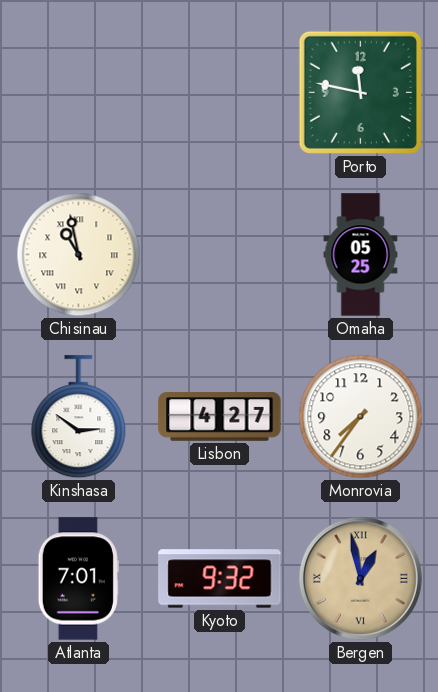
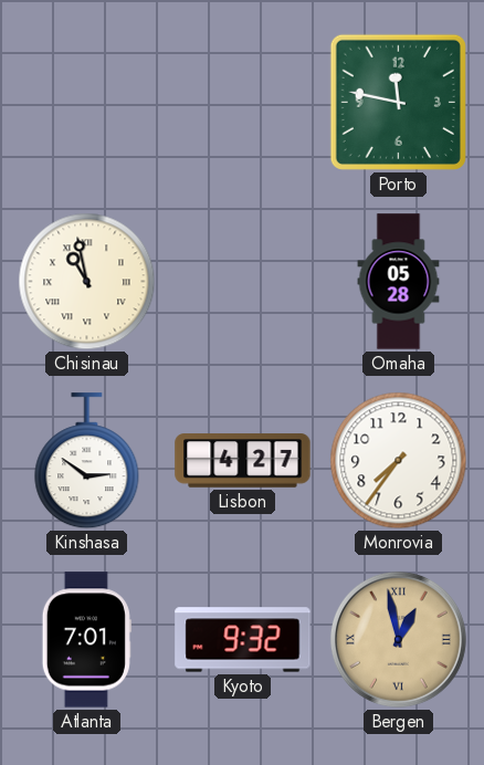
Omaha: 05:25 -> 05:28 (399, 282)
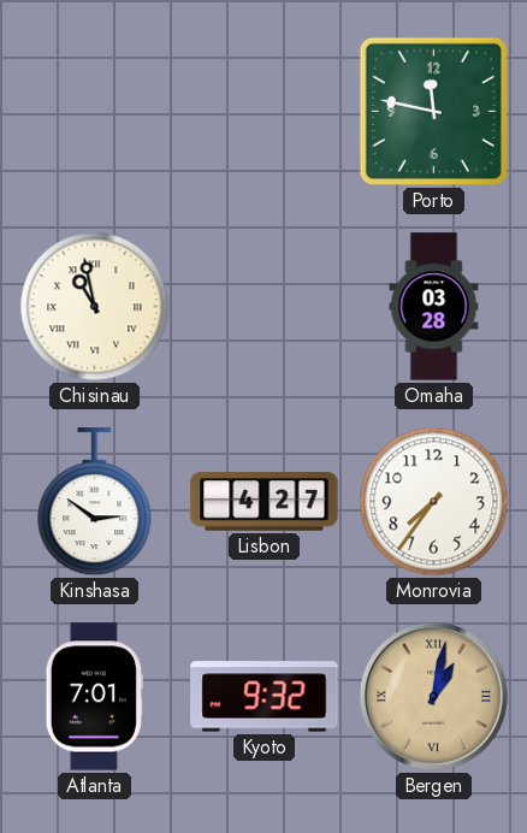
Omaha: 05:28 -> 03:28 (434, 307)
Bergen: 12:58 -> 1:02 (433, 696)
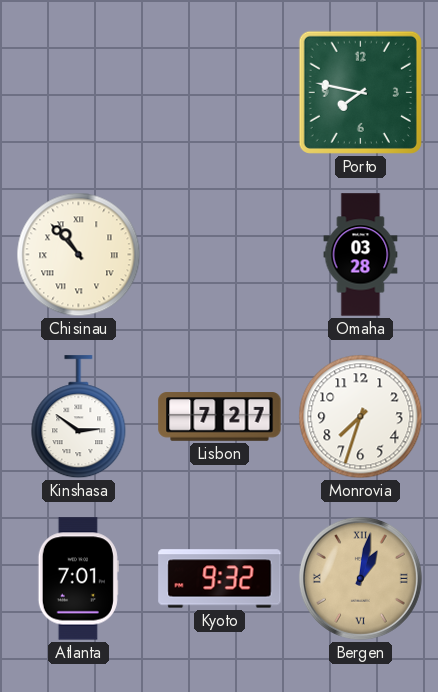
Porto: 11:47 -> 7:47 (360, 92)
Chisinau: 10:58 -> 10:53 (79, 255)
Lisbon: 4:27 -> 7:27 (220, 417)
Monrovia: 7:36 -> 7:33 (361, 417)
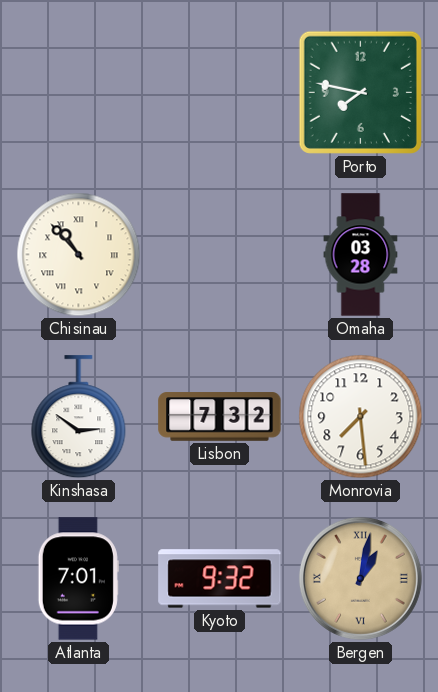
Lisbon: 7:27 -> 7:32 (220, 417)
Monrovia: 7:33 -> 7:29 (361, 417)
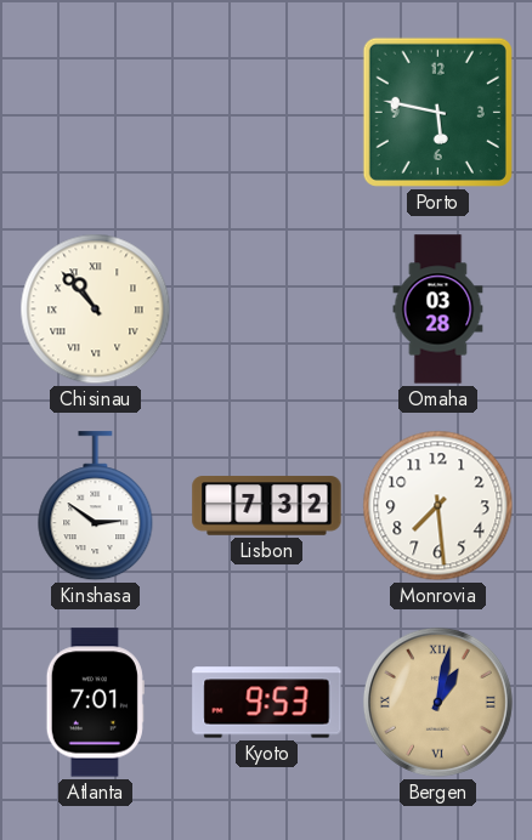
Porto: 7:47 -> 5:47 (437, 112)
Kyoto: 9:32 -> 9:53 (267, 703)
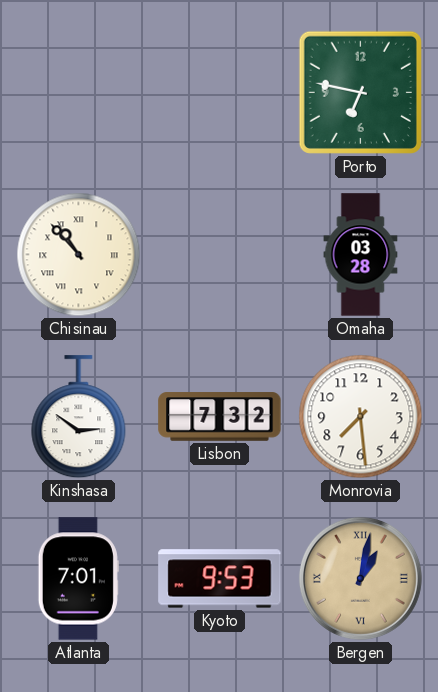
Porto: 5:47 -> 6:47 (360, 92)
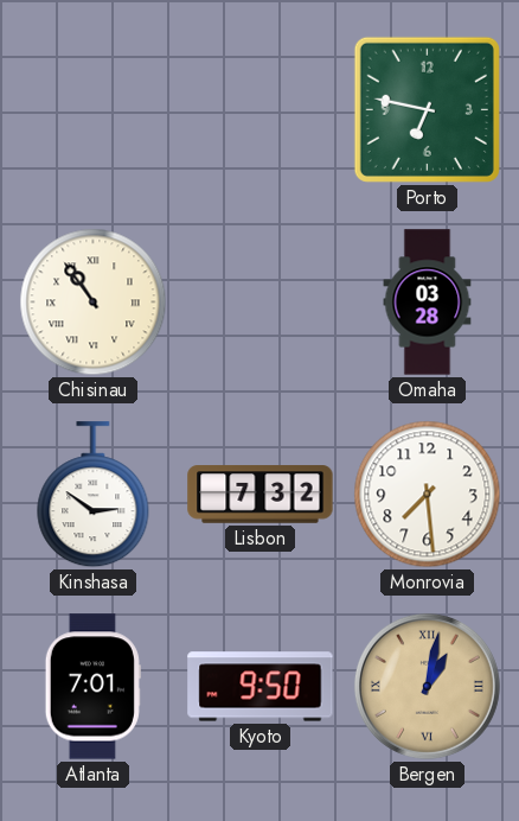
Chisinau: 10:53 -> 10:54 (94, 303)
Kyoto: 9:53 -> 9:50 (261, 687)
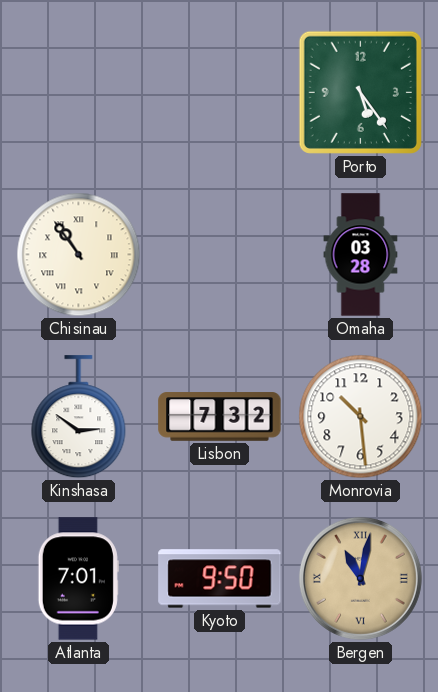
Porto: 6:47 -> 5:24 (360, 92)
Monrovia: 7:29 -> 10:29 (361, 417)
Bergen: 1:02 -> 11:02 (360, 578)
